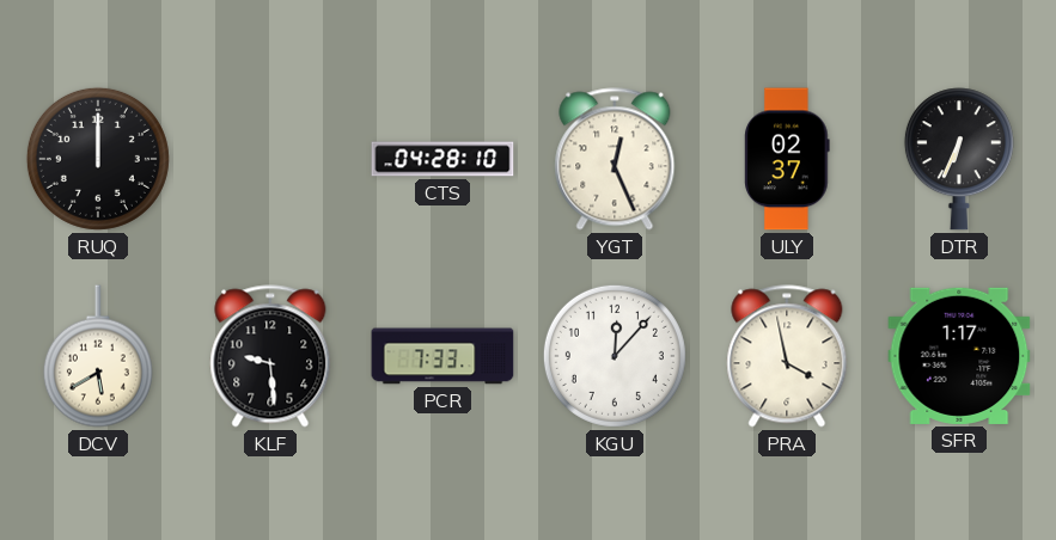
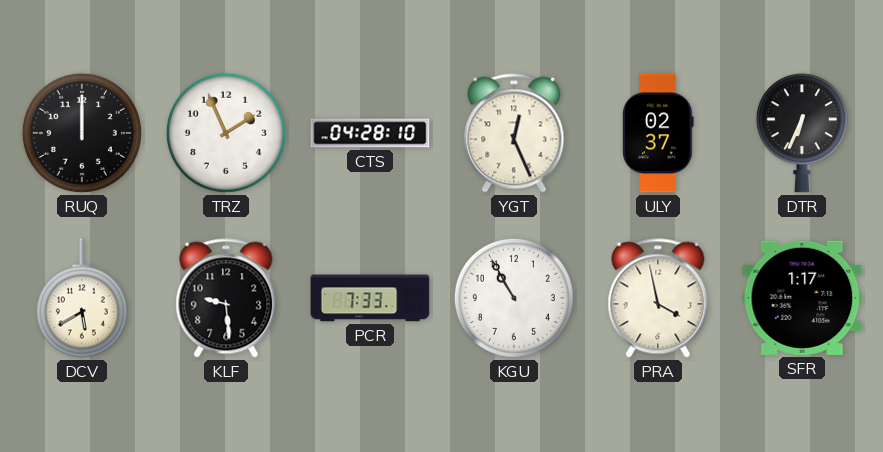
TRZ: none -> 1:56 (226, 133)
KGU: 12:07 -> 10:55 (514, 298)
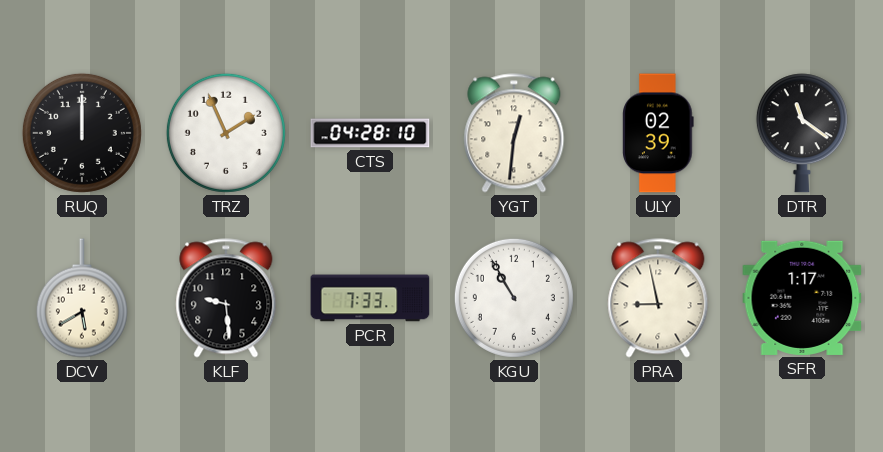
YGT: 12:26 -> 12:31 (514, 133)
ULY: 02:37 -> 02:39 (658, 133)
DTR: 6:34 -> 11:21 (802, 133)
PRA: 3:58 -> 8:58 (658, 298)
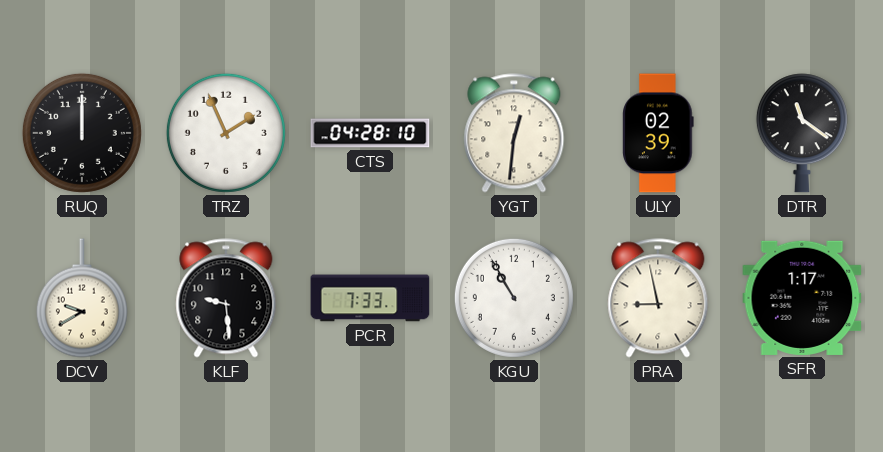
DCV: 5:40 -> 9:40 (82, 298)
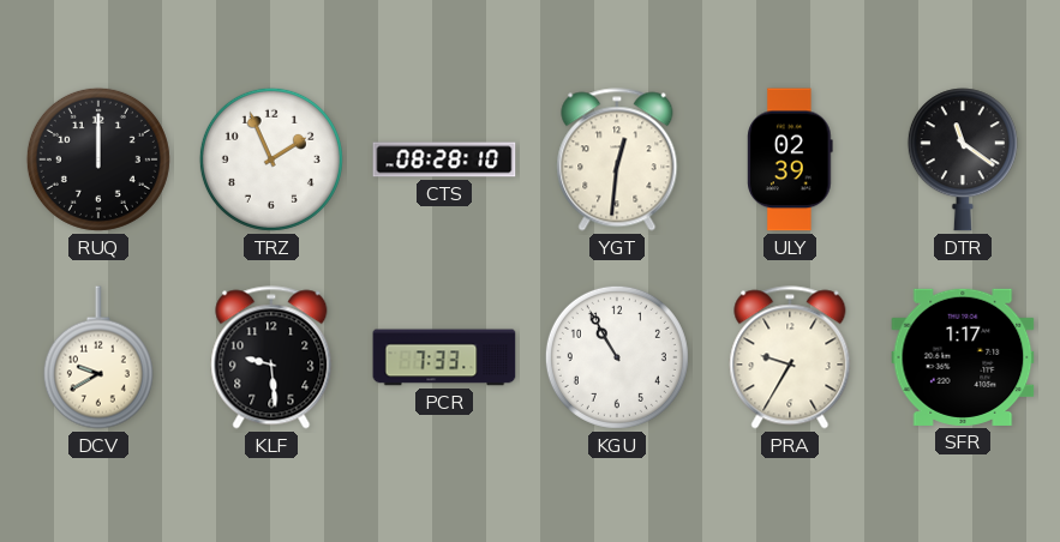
CTS: 04:28 -> 08:28 (444, 159)
PRA: 8:58 -> 9:35 (790, 357)
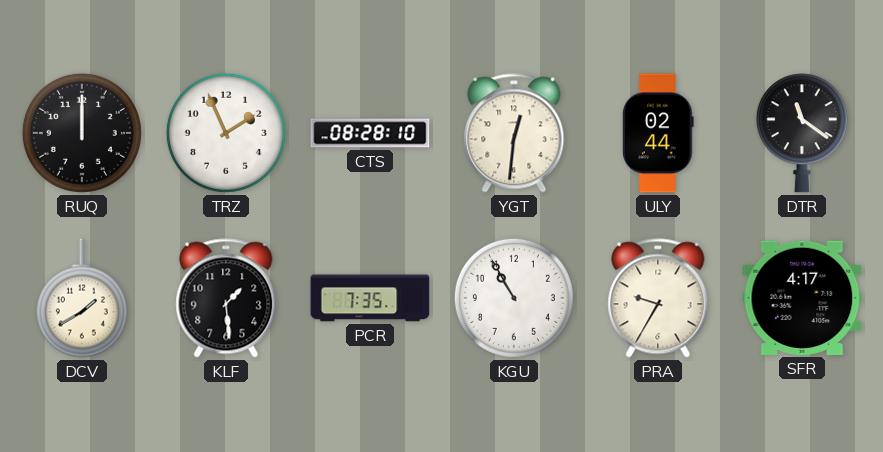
ULY: 02:39 -> 02:44 (658, 133)
DCV: 9:40 -> 1:40 (82, 298)
KLF: 9:29 -> 1:29 (226, 298)
PCR: 7:33 -> 7:35 (370, 298)
SFR: 1:17 -> 4:17 (802, 298)
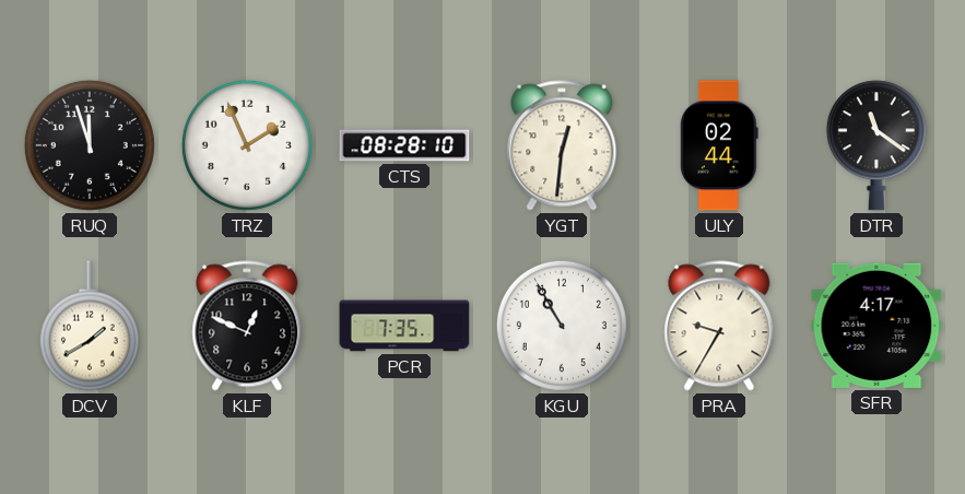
RUQ: 12:00 -> 11:57 (90, 145)
KLF: 1:29 -> 12:49 (247, 326)
